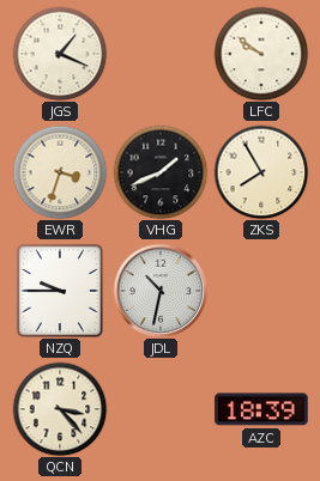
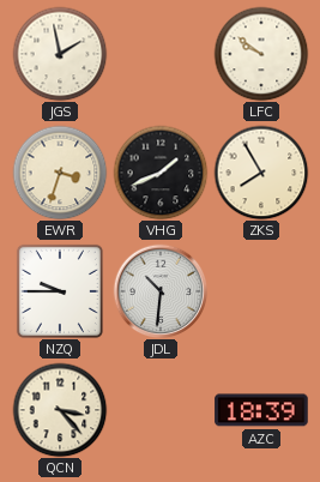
JGS: 1:19 -> 1:58 (60, 54)
JDL: 10:32 -> 10:31 (161, 291)
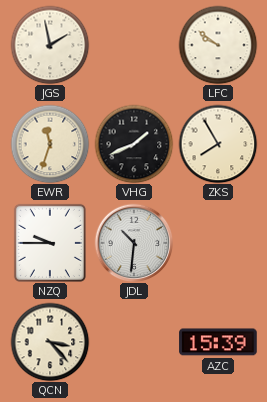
EWR: 3:33 -> 11:33 (50, 144)
AZC: 18:39 -> 15:39 (218, 342)
